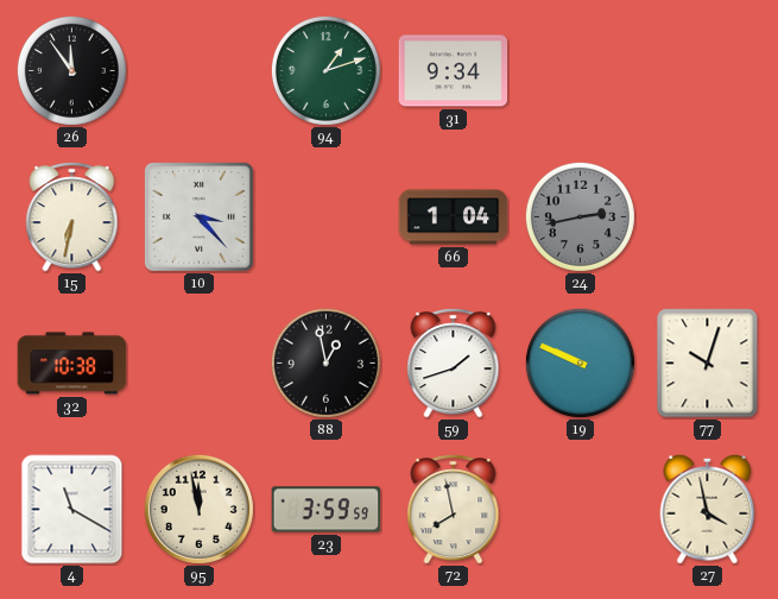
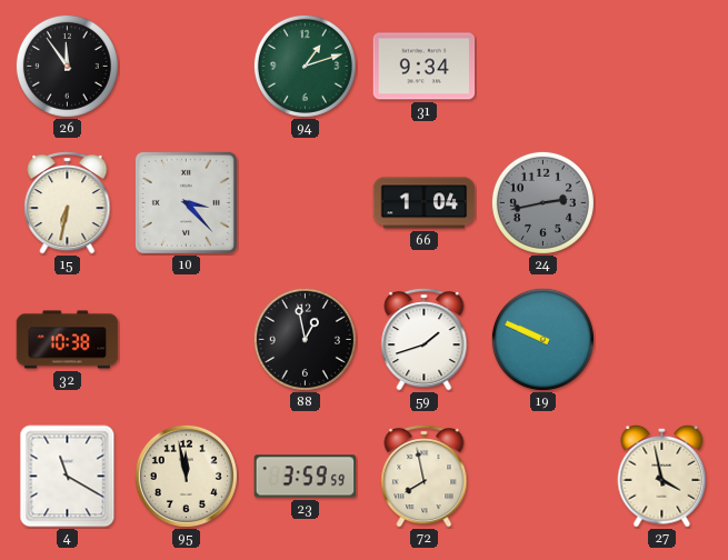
77: 10:03 -> none (708, 364)
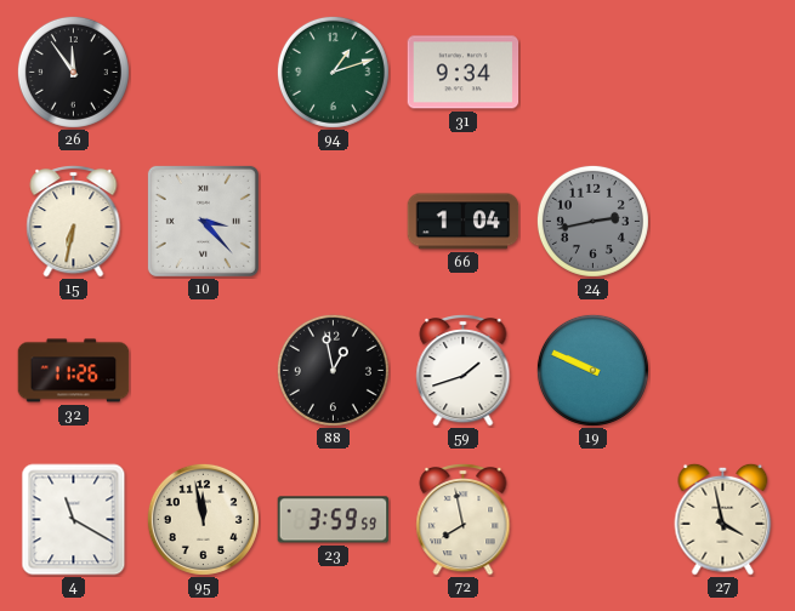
32: 10:38 -> 11:26 (74, 371)
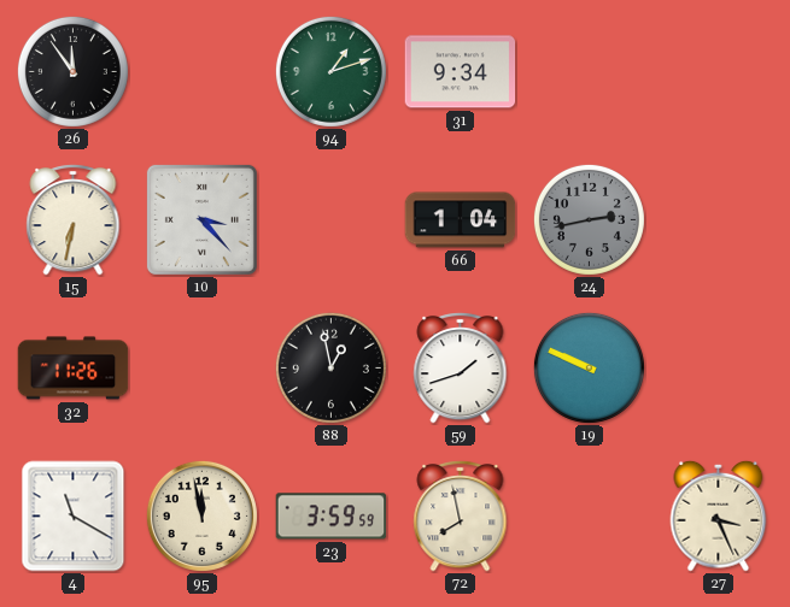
27: 3:58 -> 3:26 (719, 515)
